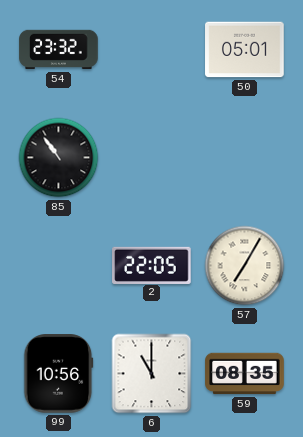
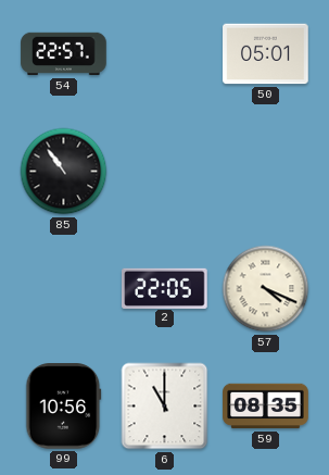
54: 23:32 -> 22:57 (64, 54)
57: 7:05 -> 4:19 (266, 289)
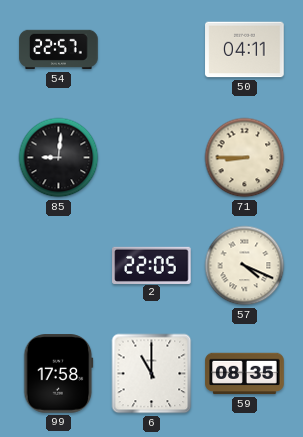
50: 05:01 -> 04:11 (245, 50)
85: 10:54 -> 9:01 (59, 158)
71: none -> 8:45 (245, 158)
99: 10:56 -> 17:58 (59, 374)
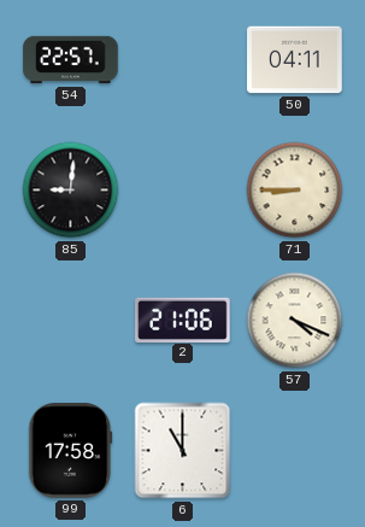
2: 22:05 -> 21:06 (183, 320)
59: 08:35 -> none (245, 374)
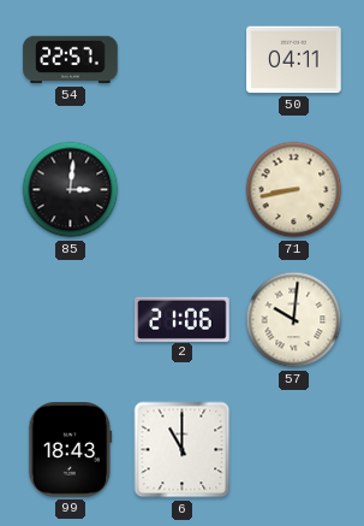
85: 9:01 -> 3:01 (71, 190)
71: 8:45 -> 8:43 (294, 190)
57: 4:19 -> 10:01 (294, 320)
99: 17:58 -> 18:43 (71, 450)
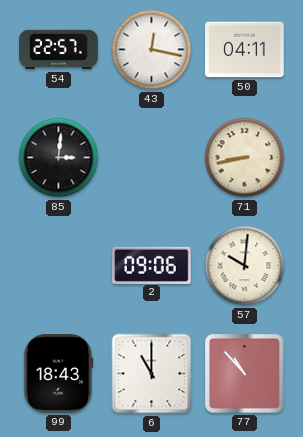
43: none -> 12:17 (152, 50)
2: 21:06 -> 09:06 (152, 265)
77: none -> 10:53 (245, 374)
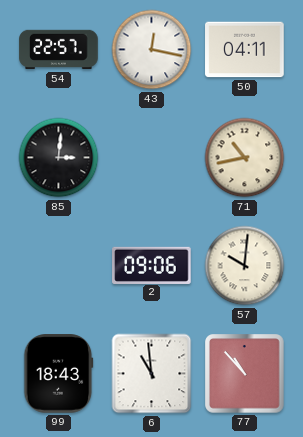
71: 8:43 -> 10:43 (245, 158)
6: 11:00 -> 10:59 (152, 374)
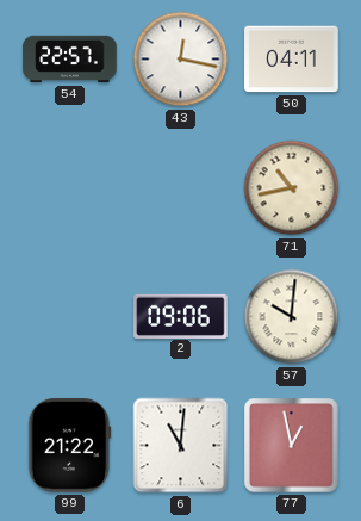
85: 3:01 -> none (59, 158)
99: 18:43 -> 21:22 (70, 446)
6: 10:59 -> 11:01 (181, 446)
77: 10:53 -> 12:58 (292, 446)
